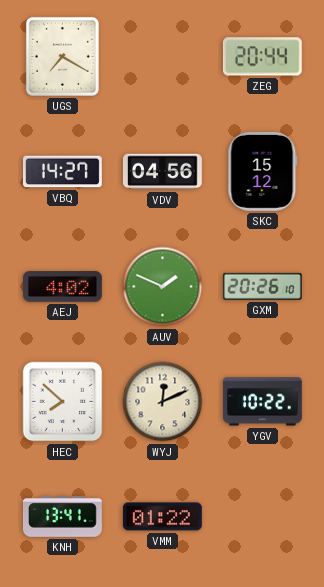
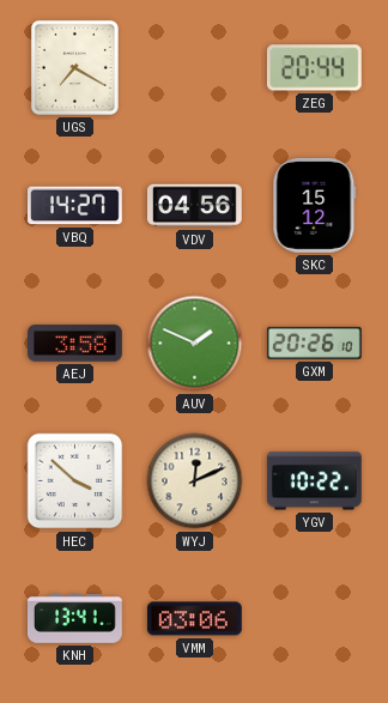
AEJ: 4:02 -> 3:58 (75, 344)
HEC: 7:52 -> 3:52 (75, 481)
VMM: 01:22 -> 03:06 (194, 619)
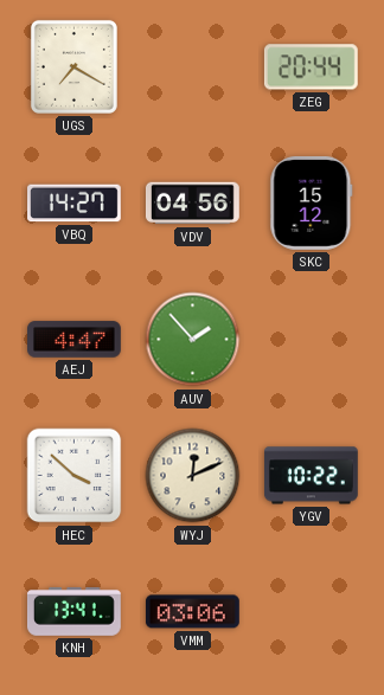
AEJ: 3:58 -> 4:47 (75, 340)
AUV: 1:49 -> 1:53 (193, 340)
GXM: 20:26 -> none (314, 343)
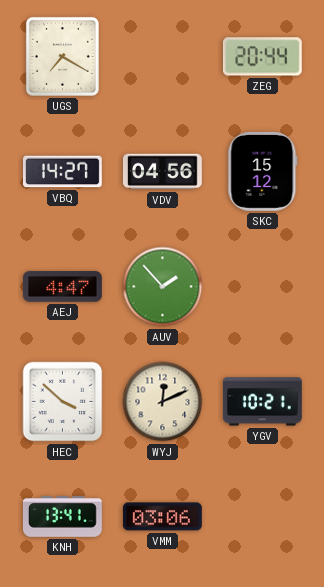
YGV: 10:22 -> 10:21 (263, 402)
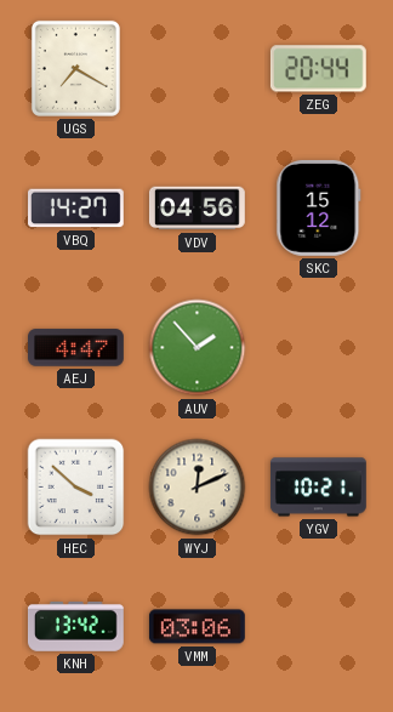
KNH: 13:41 -> 13:42 (75, 626)
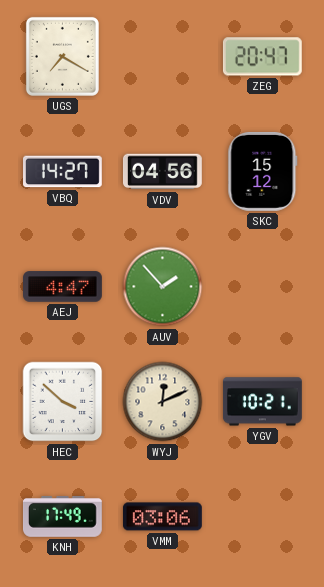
ZEG: 20:44 -> 20:47 (262, 57)
KNH: 13:42 -> 17:49 (62, 516)
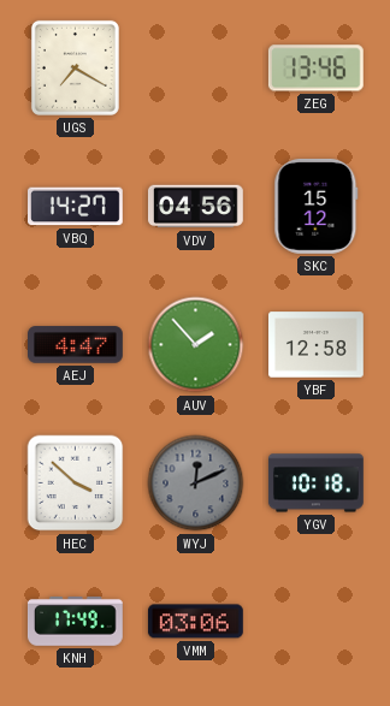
ZEG: 20:47 -> 13:46 (315, 69)
YBF: none -> 12:58 (317, 345)
WYJ dial: cream -> grey (196, 483)
YGV: 10:21 -> 10:18 (317, 483)
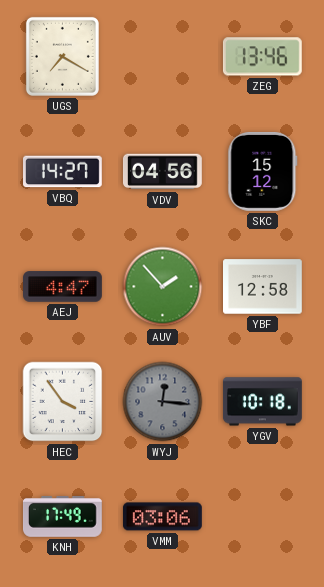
HEC: 3:52 -> 3:54 (63, 402)
WYJ: 12:11 -> 12:16 (163, 402)
